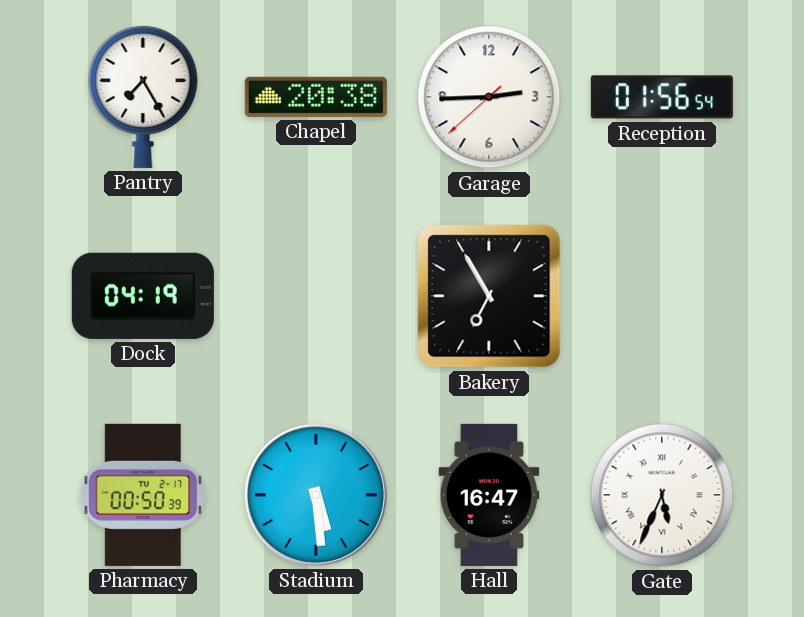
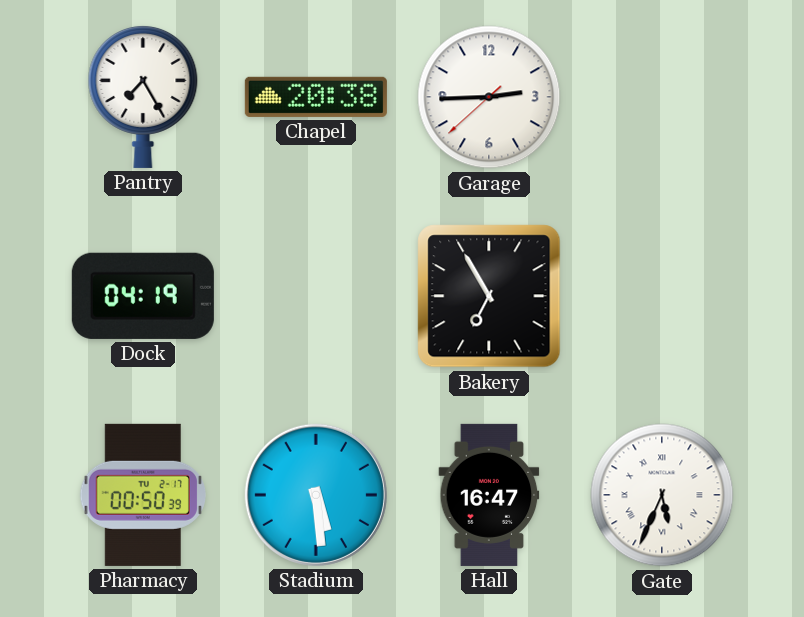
Reception: 01:56 -> none (662, 97)
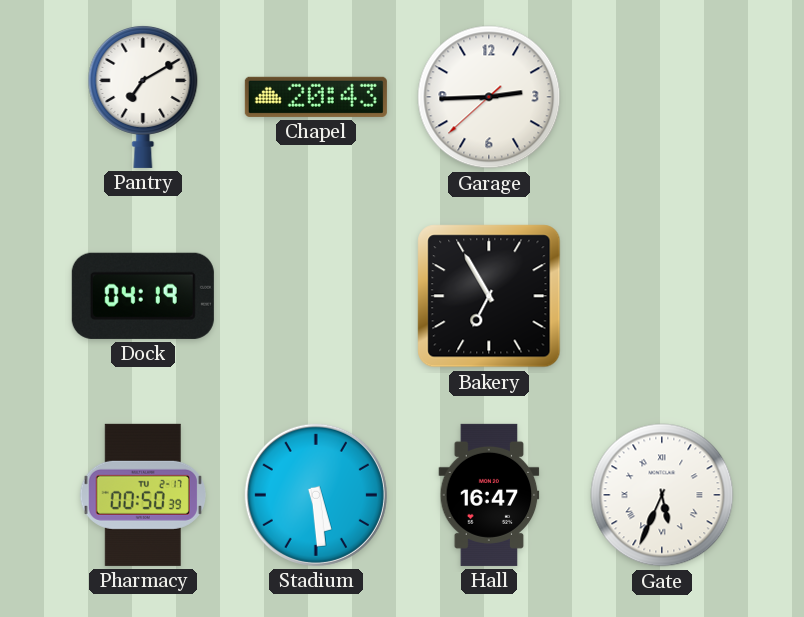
Pantry: 7:25 -> 7:10 (143, 96)
Chapel: 20:38 -> 20:43 (316, 97)
